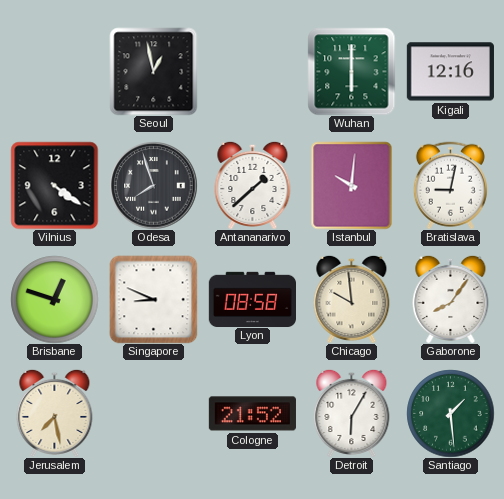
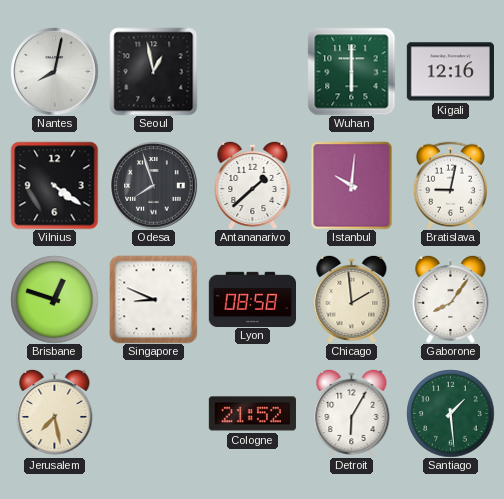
Nantes: none -> 8:02 (54, 71)
Chicago: 9:59 -> 1:59 (352, 299)
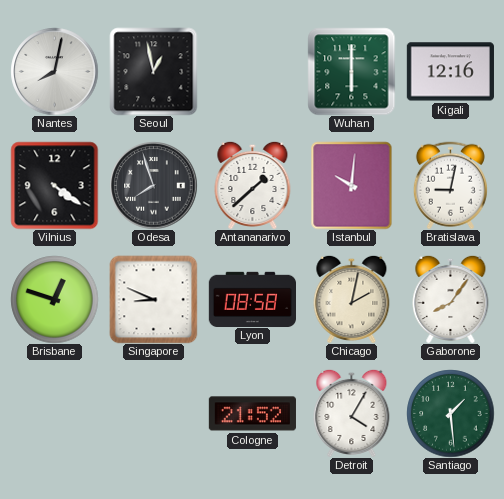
Chicago: 1:59 -> 2:02 (352, 299)
Jerusalem: 7:28 -> none (55, 413)
Detroit: 6:05 -> 4:05 (352, 413)
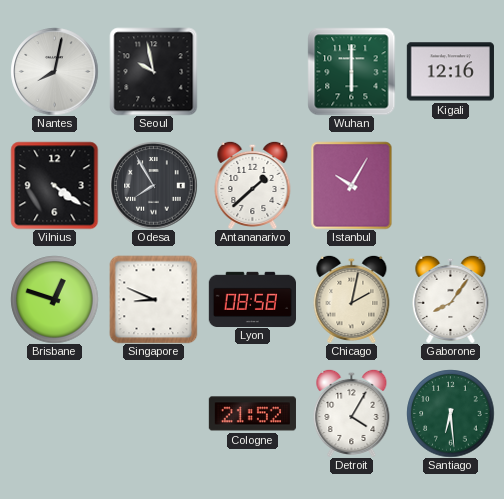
Seoul: 12:58 -> 9:58 (153, 71)
Odesa: 7:57 -> 7:55 (153, 185)
Istanbul: 10:01 -> 10:05 (352, 185)
Bratislava: 9:02 -> none (450, 185)
Santiago: 1:29 -> 6:29 (450, 413)
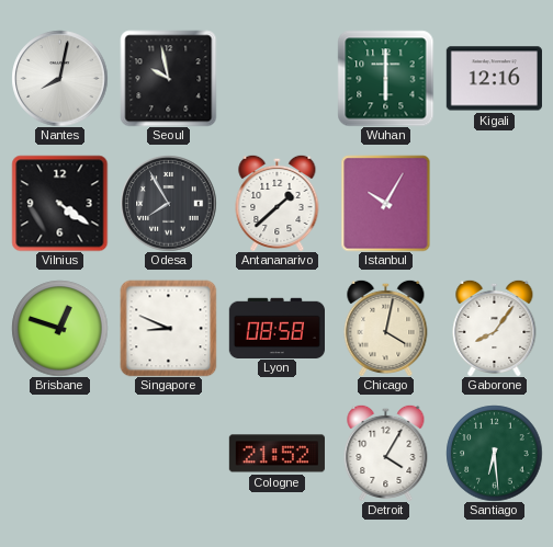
Chicago: 2:02 -> 4:02 (386, 328)
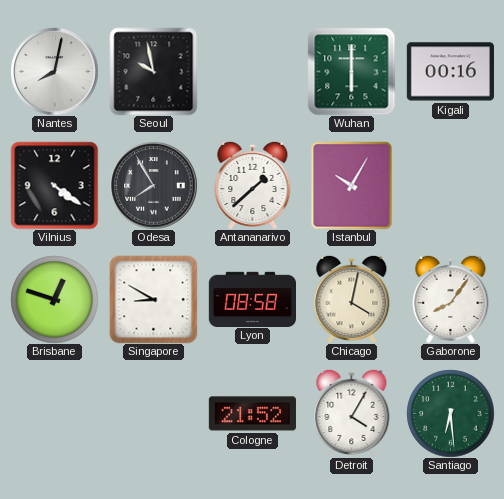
Kigali: 12:16 -> 00:16 (450, 72)
Singapore: 8:49 -> 8:50 (153, 299)
